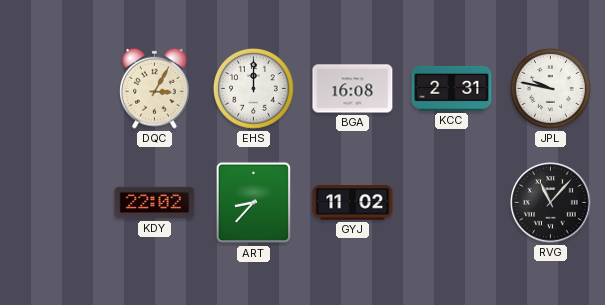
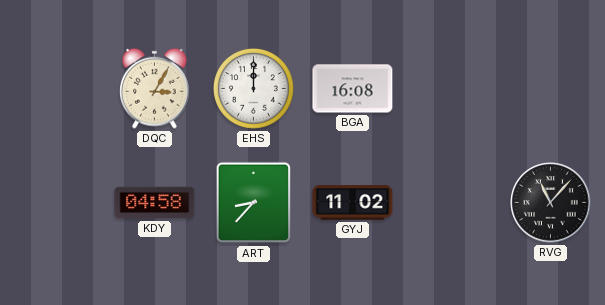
KCC: 2:31 -> none (452, 88)
JPL: 9:47 -> none (550, 88)
KDY: 22:02 -> 04:58 (155, 203)
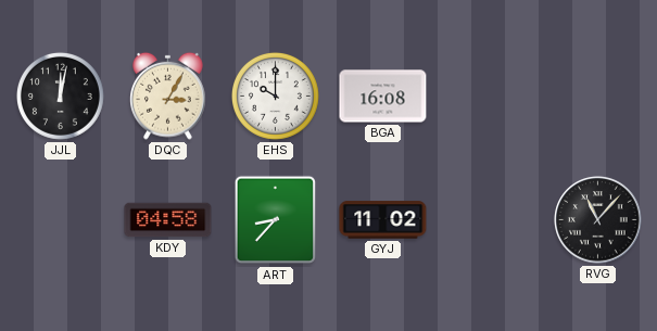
JJL: none -> 12:02 (60, 96)
EHS: 12:00 -> 10:00 (275, 96)
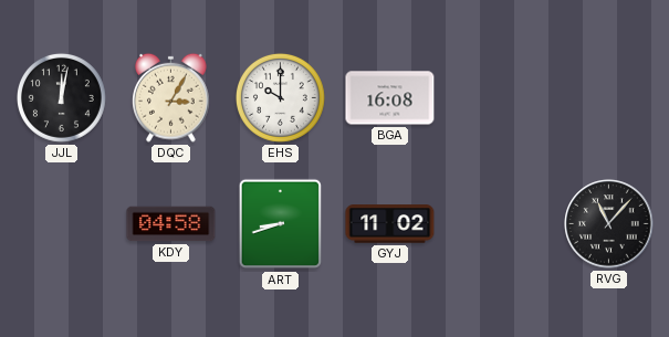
ART: 8:37 -> 8:42 (280, 224)
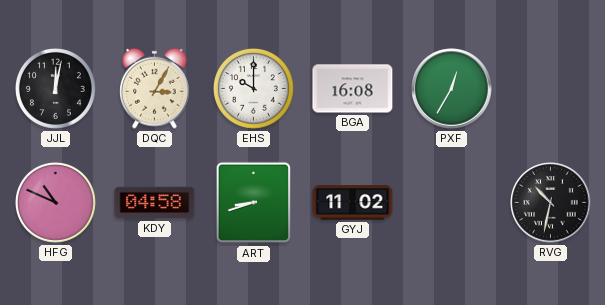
PXF: none -> 12:35 (452, 89)
HFG: none -> 10:49 (55, 202)
RVG: 11:07 -> 10:32 (551, 203)
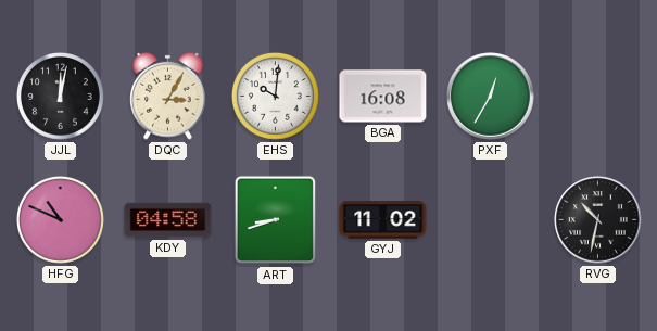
EHS: 10:00 -> 10:01 (275, 96)
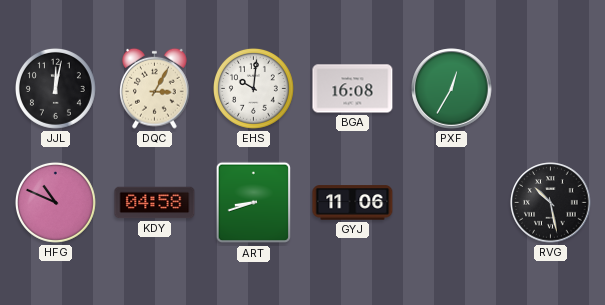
GYJ: 11:02 -> 11:06 (353, 203)
RVG: 10:32 -> 10:28 (551, 203)
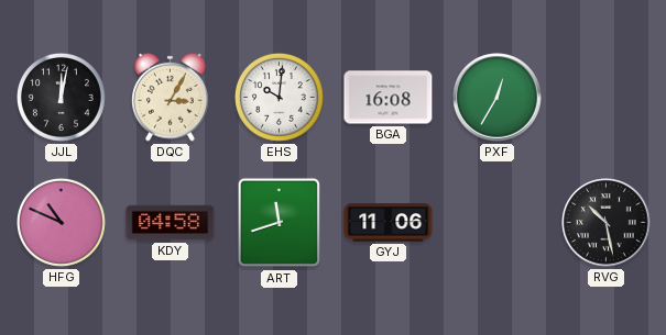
ART: 8:42 -> 11:42 (279, 223)
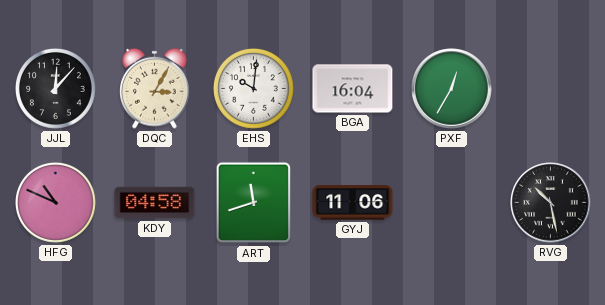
JJL: 12:02 -> 12:07 (55, 88)
BGA: 16:08 -> 16:04 (353, 89)
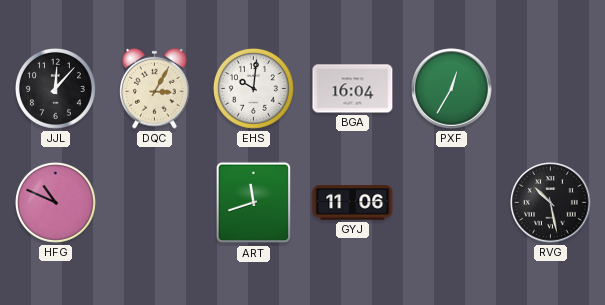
KDY: 04:58 -> none (155, 203)
